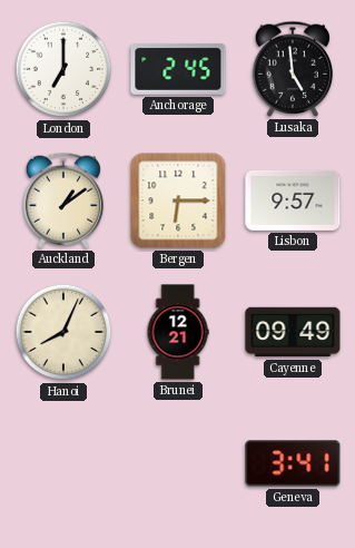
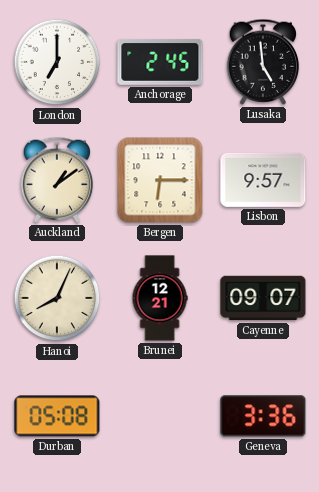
Cayenne: 09:49 -> 09:07 (263, 298)
Durban: none -> 05:08 (57, 416)
Geneva: 3:41 -> 3:36 (263, 416)
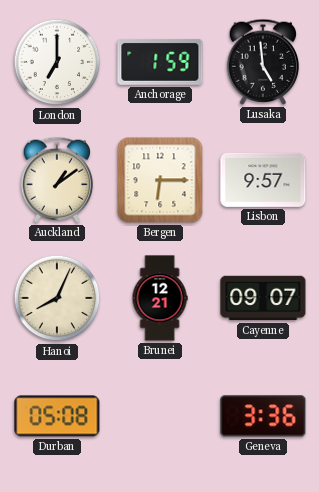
Anchorage: 2:45 -> 1:59 (160, 62)
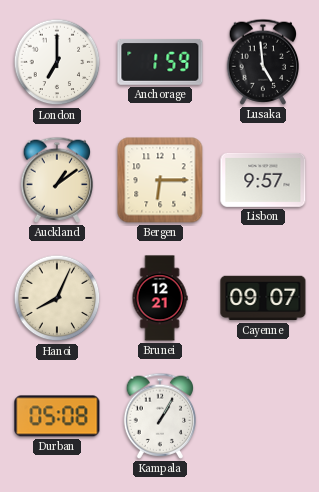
Kampala: none -> 1:05 (160, 416)
Geneva: 3:36 -> none (263, 416)
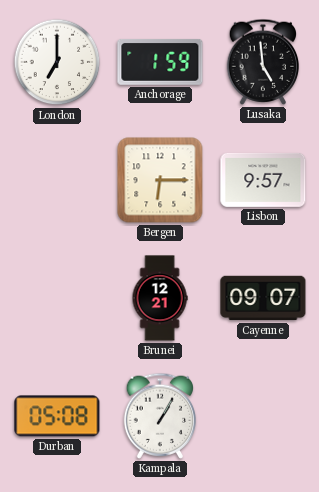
Auckland: 1:09 -> none (57, 180)
Hanoi: 8:04 -> none (57, 298)
